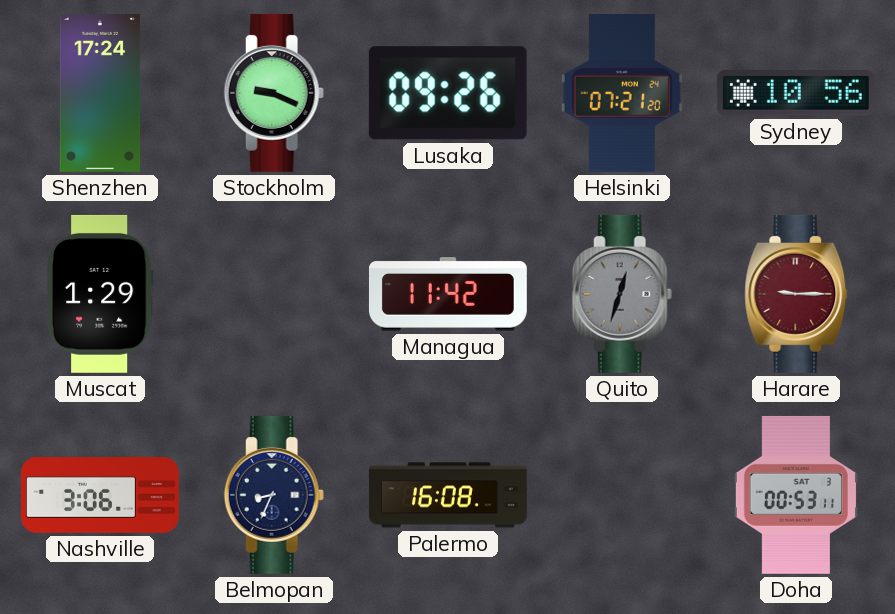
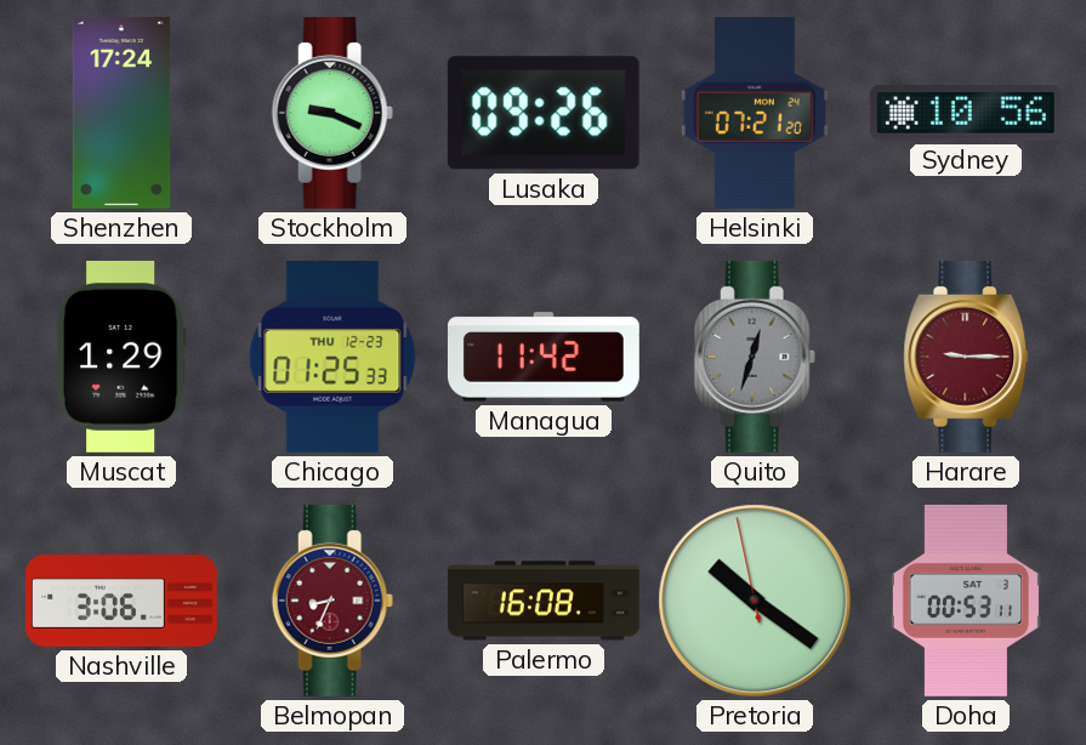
Chicago: none -> 01:25 (332, 357)
Belmopan dial: navy -> burgundy (332, 601)
Pretoria: none -> 10:20 (755, 601)
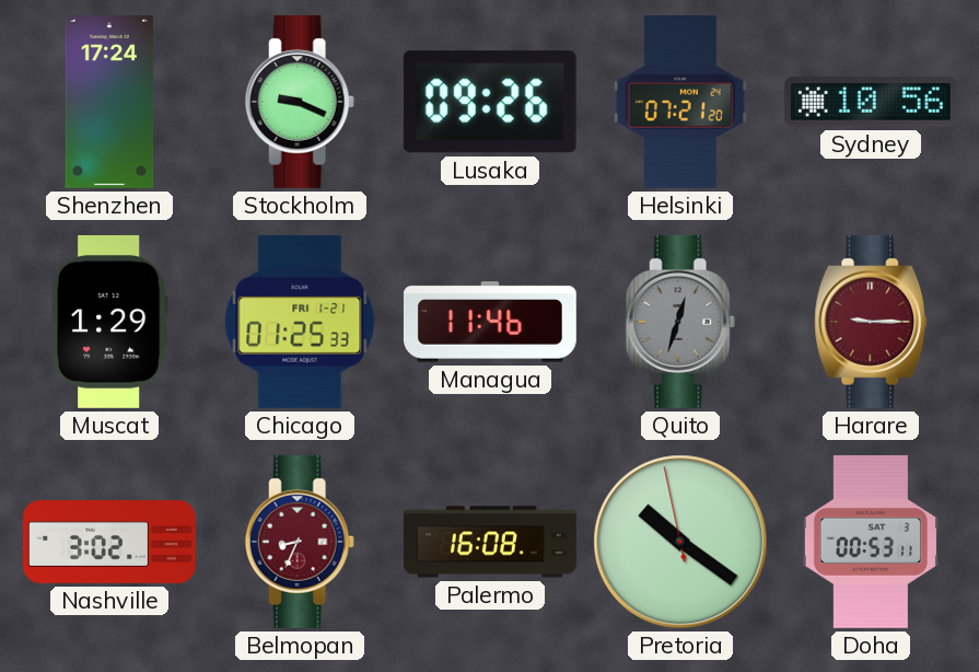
Chicago date: THU 12-23 -> FRI 1-21 (300, 322)
Managua: 11:42 -> 11:46 (490, 322)
Nashville: 3:06 -> 3:02 (110, 543)
